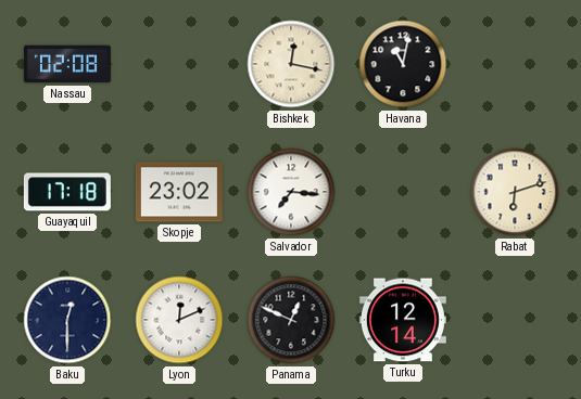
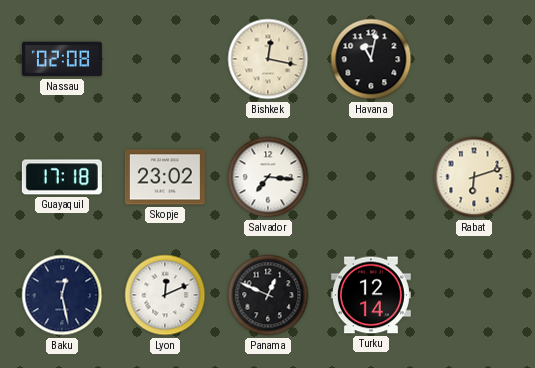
Baku: 12:30 -> 12:28 (62, 295)
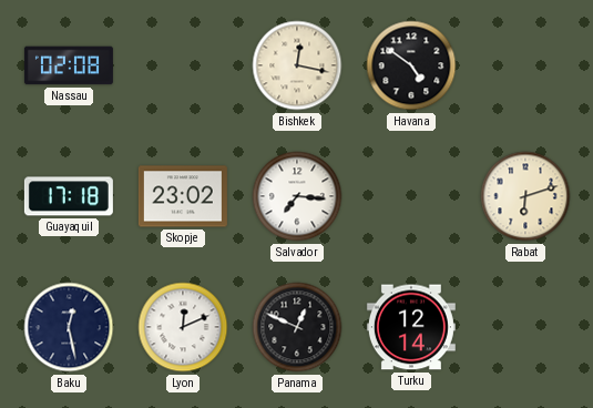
Havana: 11:02 -> 4:51 (411, 65)
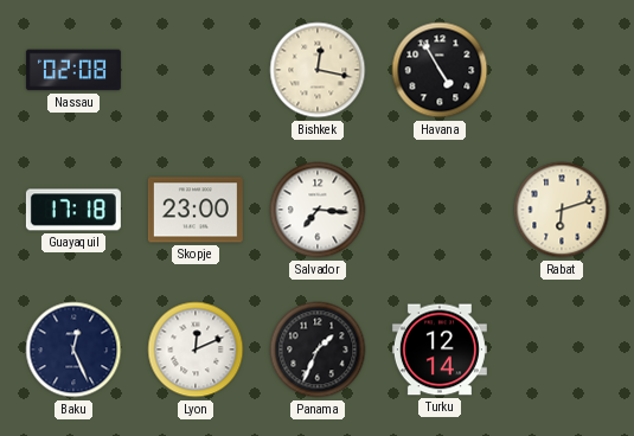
Havana: 4:51 -> 4:55 (440, 70)
Skopje: 23:02 -> 23:00 (196, 210)
Baku: 12:28 -> 12:26 (73, 350)
Panama: 12:49 -> 1:34 (318, 350)
